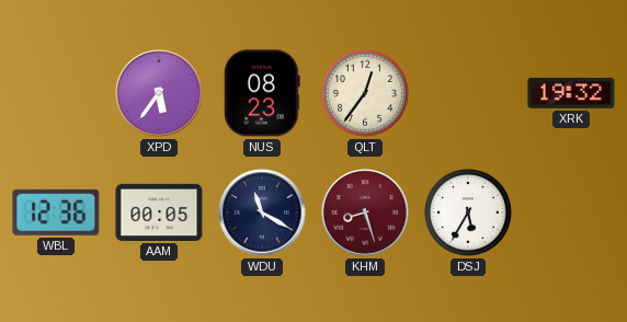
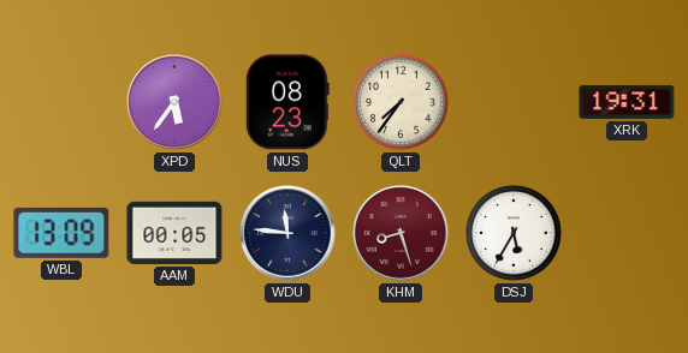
QLT: 12:36 -> 7:36 (402, 103)
XRK: 19:32 -> 19:31 (627, 102)
WBL: 12:36 -> 13:09 (61, 233)
WDU: 11:20 -> 11:46 (287, 233)
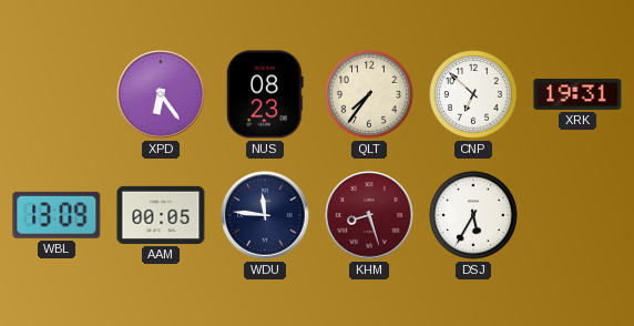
XPD: 5:36 -> 6:24 (161, 94)
CNP: none -> 6:52 (474, 95)
